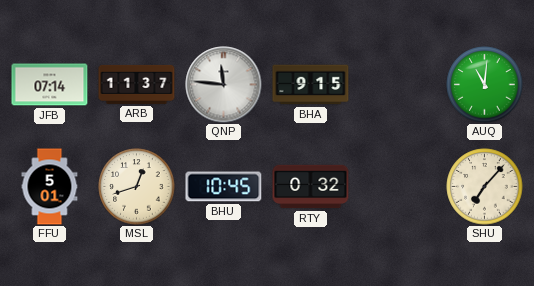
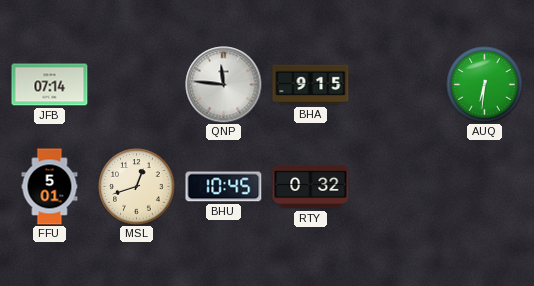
ARB: 11:37 -> none (137, 84)
AUQ: 11:01 -> 6:31 (485, 85)
SHU: 7:07 -> none (485, 187)
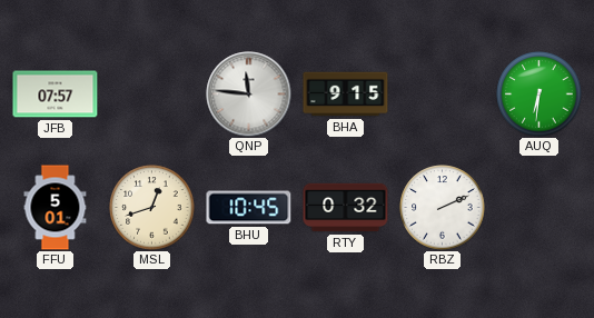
JFB: 07:14 -> 07:57 (56, 95)
RBZ: none -> 2:11 (443, 208)
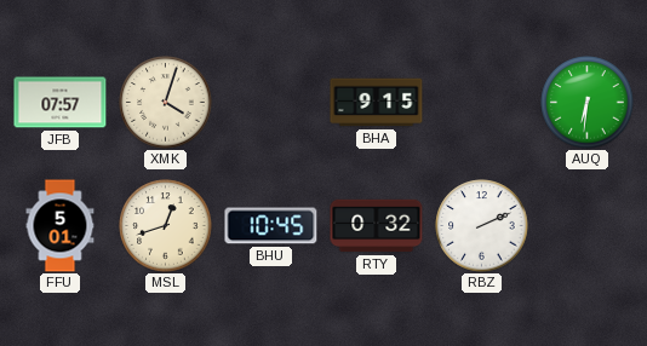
XMK: none -> 4:03 (166, 103)
QNP: 11:46 -> none (249, 95)
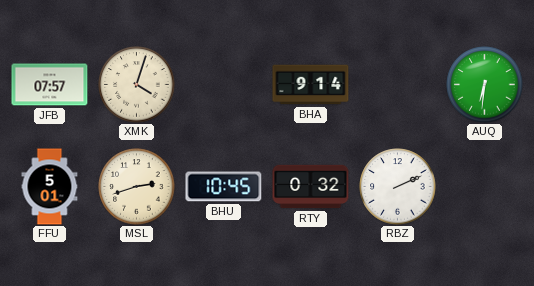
BHA: 9:15 -> 9:14 (311, 85)
MSL: 12:42 -> 2:42 (137, 187)
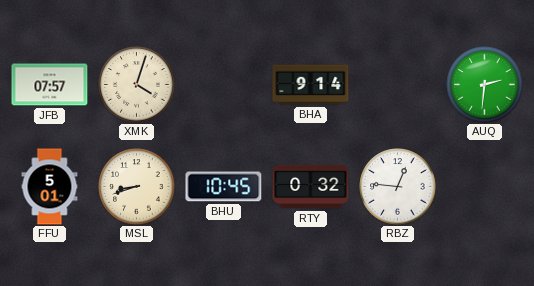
AUQ: 6:31 -> 2:31 (485, 85)
MSL: 2:42 -> 8:42 (137, 187)
RBZ: 2:11 -> 12:46 (398, 187)
